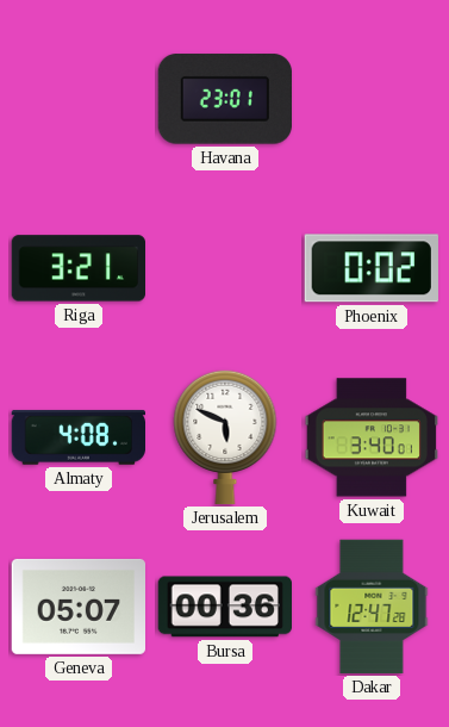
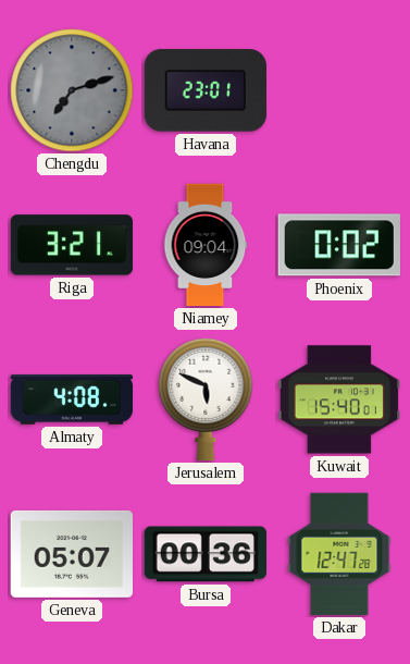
Chengdu: none -> 7:12 (72, 90)
Niamey: none -> 09:04 (206, 245)
Kuwait: 3:40 -> 15:40 (339, 399)
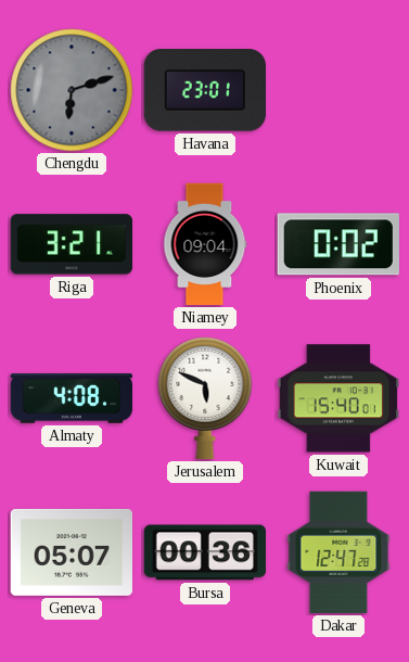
Chengdu: 7:12 -> 6:12 (72, 90)
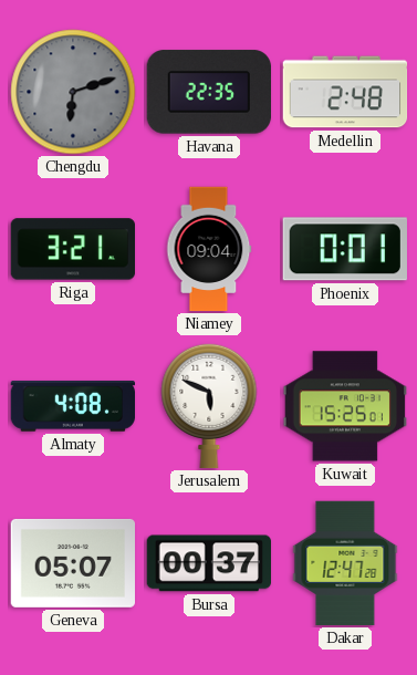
Havana: 23:01 -> 22:35 (208, 92)
Medellin: none -> 2:48 (345, 92)
Phoenix: 0:02 -> 0:01 (345, 249)
Kuwait: 15:40 -> 15:25 (345, 406)
Bursa: 00:36 -> 00:37 (208, 563)
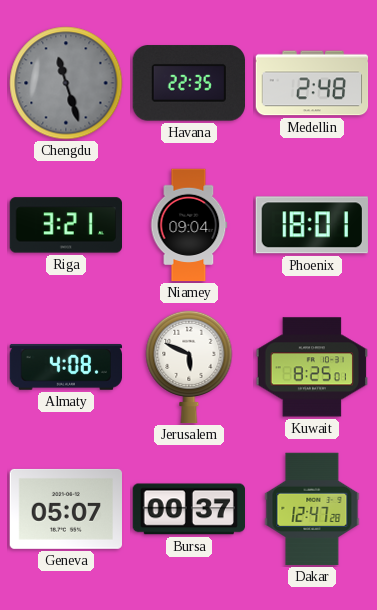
Chengdu: 6:12 -> 11:27 (66, 83)
Phoenix: 0:01 -> 18:01 (312, 225)
Kuwait: 15:25 -> 8:25 (312, 367)
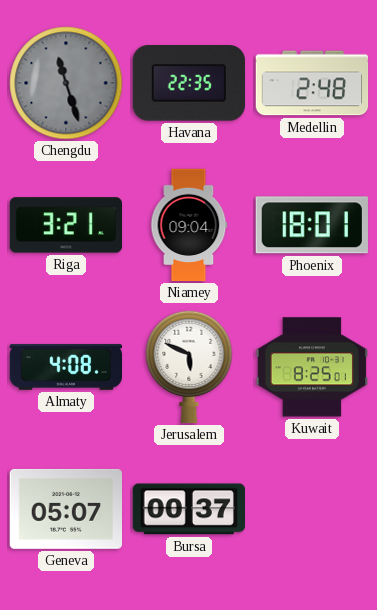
Dakar: 12:47 -> none (312, 509)
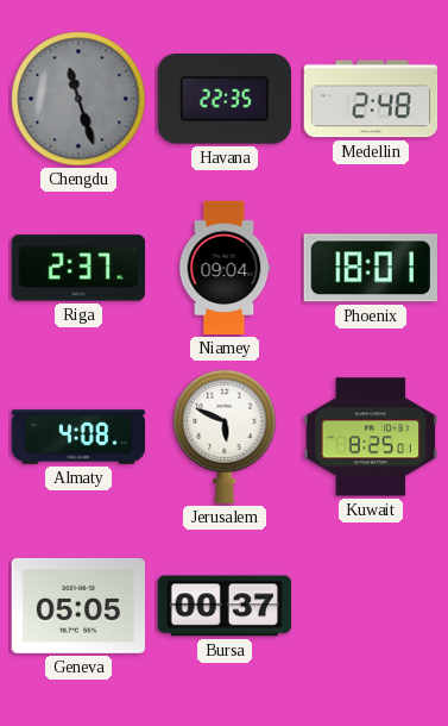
Riga: 3:21 -> 2:37 (77, 268)
Geneva: 05:07 -> 05:05 (78, 606)
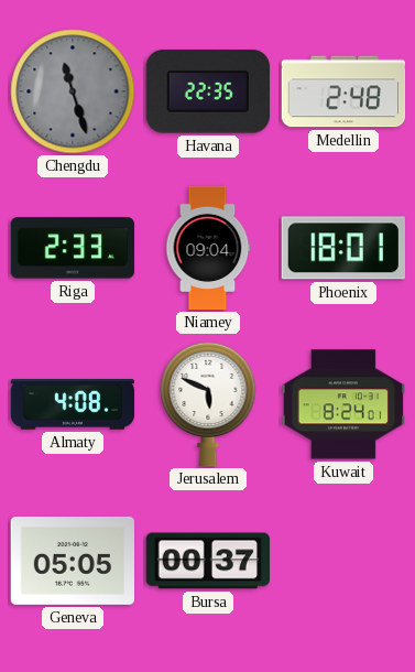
Riga: 2:37 -> 2:33 (72, 248)
Kuwait: 8:25 -> 8:24 (343, 404)
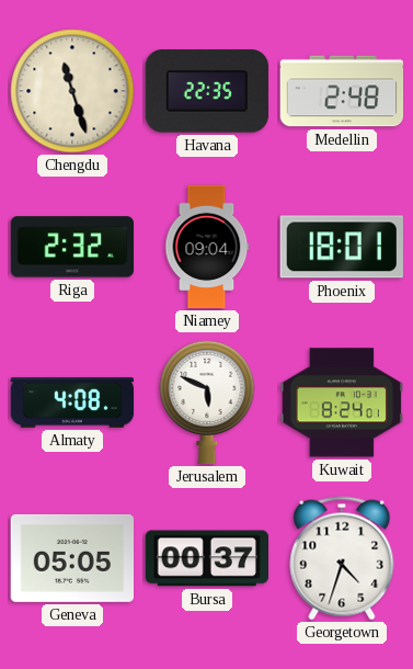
Chengdu dial: grey -> cream (72, 91)
Riga: 2:33 -> 2:32 (71, 247)
Georgetown: none -> 4:33 (342, 558)
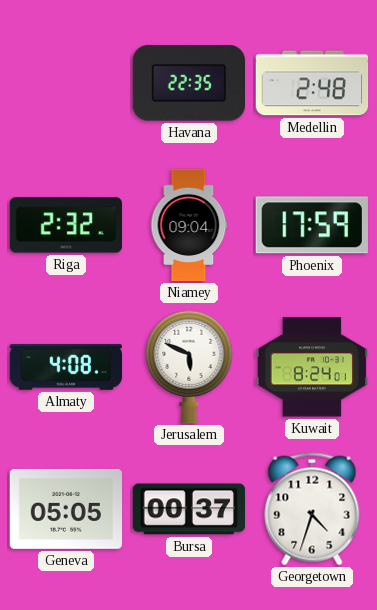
Chengdu: 11:27 -> none (72, 91)
Phoenix: 18:01 -> 17:59 (312, 225)
